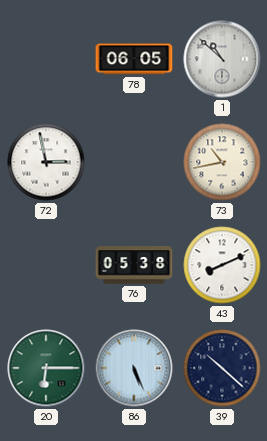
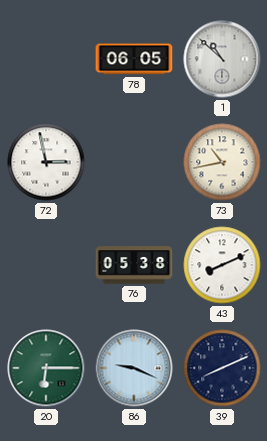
86: 5:26 -> 9:19 (134, 368)
39: 10:22 -> 8:11 (222, 368)
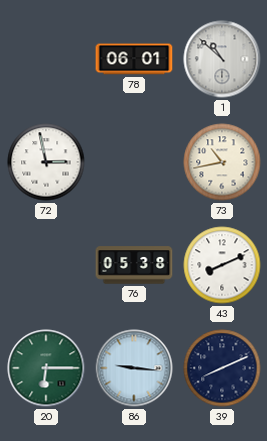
78: 06:05 -> 06:01 (134, 59)
86: 9:19 -> 9:16 (134, 368)
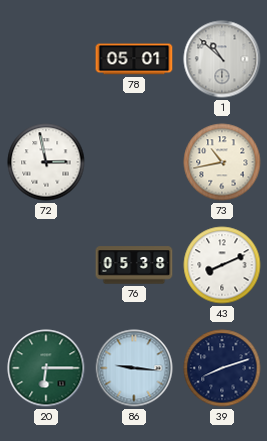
78: 06:01 -> 05:01 (134, 59)
39: 8:11 -> 8:12 (222, 368)
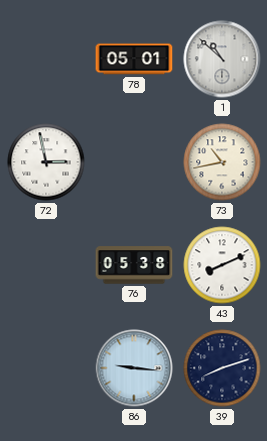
20: 6:15 -> none (46, 368)
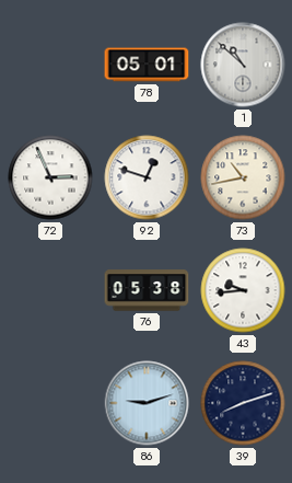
72: 2:58 -> 2:56 (50, 177)
92: none -> 12:48 (147, 177)
43: 8:11 -> 9:44 (243, 290)
86: 9:16 -> 9:12 (147, 403)
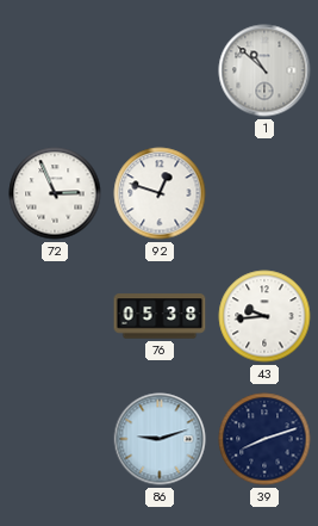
78: 05:01 -> none (147, 65)
73: 10:43 -> none (243, 177)
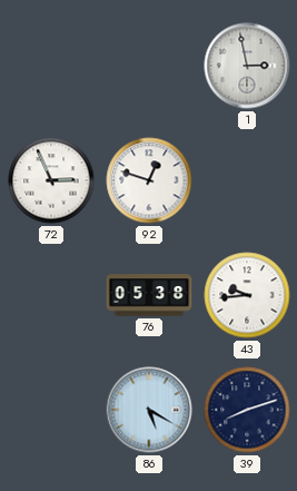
1: 10:52 -> 2:58 (247, 66)
86: 9:12 -> 5:20 (149, 410)
